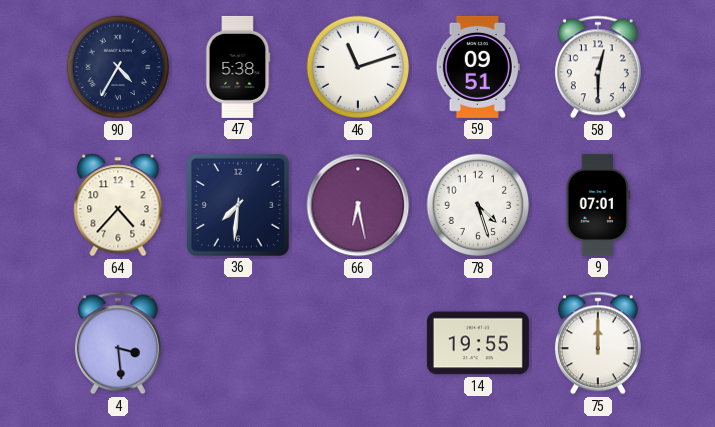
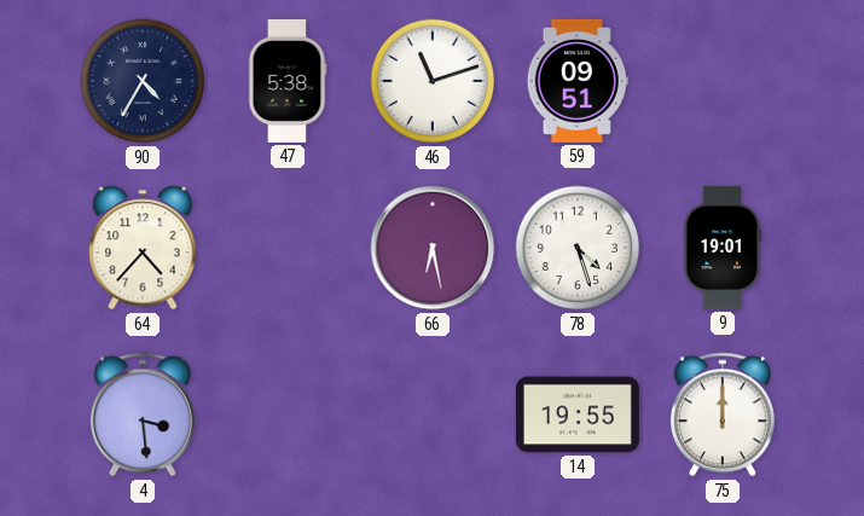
58: 12:30 -> none (598, 67)
36: 7:31 -> none (238, 205)
9: 07:01 -> 19:01 (723, 248)
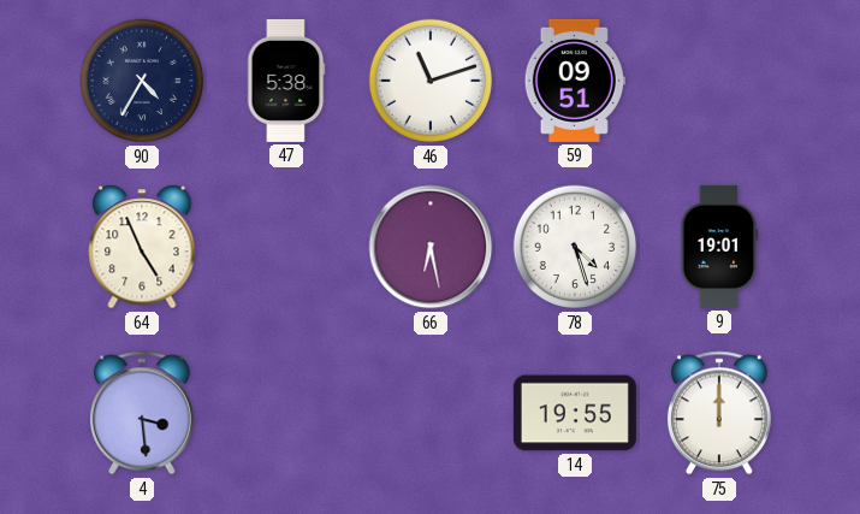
64: 4:37 -> 4:56 (142, 247)
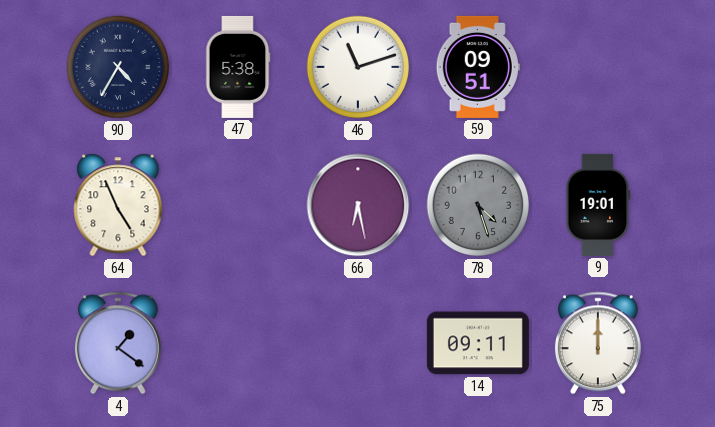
78 dial: white -> grey (478, 205)
4: 3:29 -> 1:21 (118, 343)
14: 19:55 -> 09:11 (478, 343)
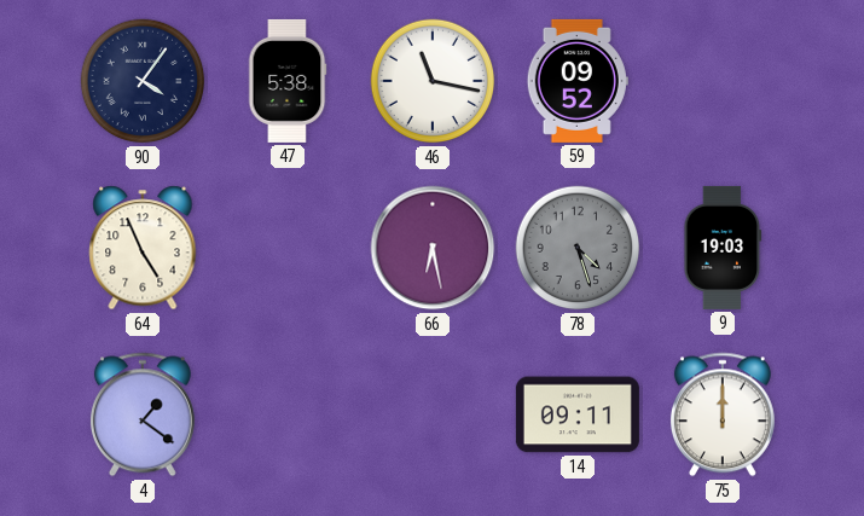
90: 4:35 -> 4:06 (143, 81)
46: 11:12 -> 11:17 (433, 81)
59: 09:51 -> 09:52 (578, 81)
9: 19:01 -> 19:03 (723, 248)
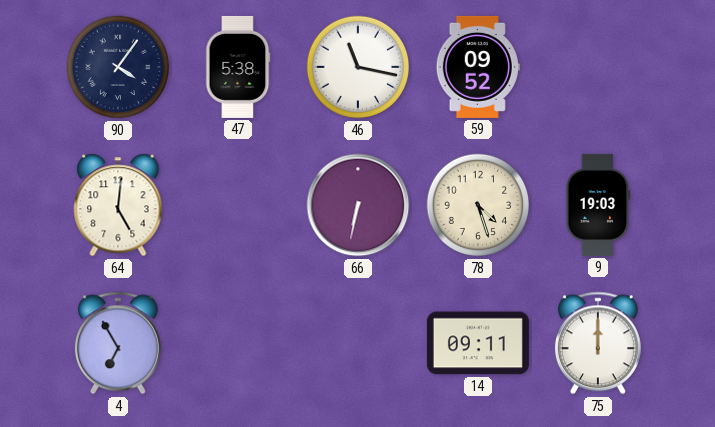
64: 4:56 -> 5:01 (118, 205)
66: 6:28 -> 6:32 (358, 205)
78 dial: grey -> cream (478, 205)
4: 1:21 -> 6:55 (118, 343)
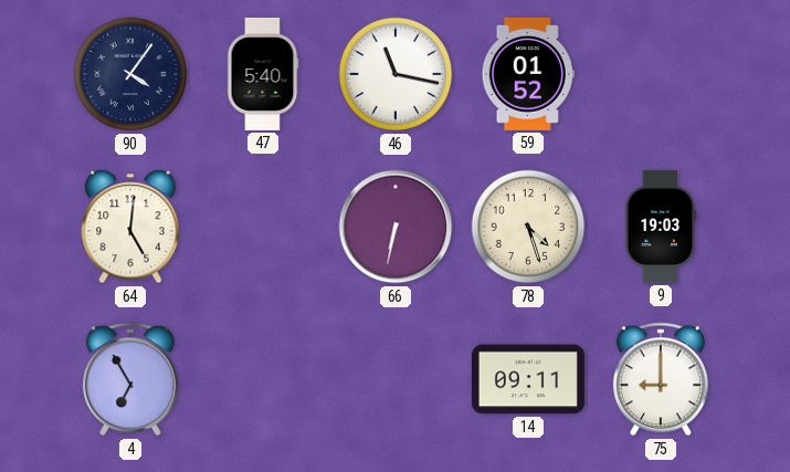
47: 5:38 -> 5:40 (263, 74)
59: 09:52 -> 01:52 (528, 74)
75: 12:00 -> 9:00 (661, 379)
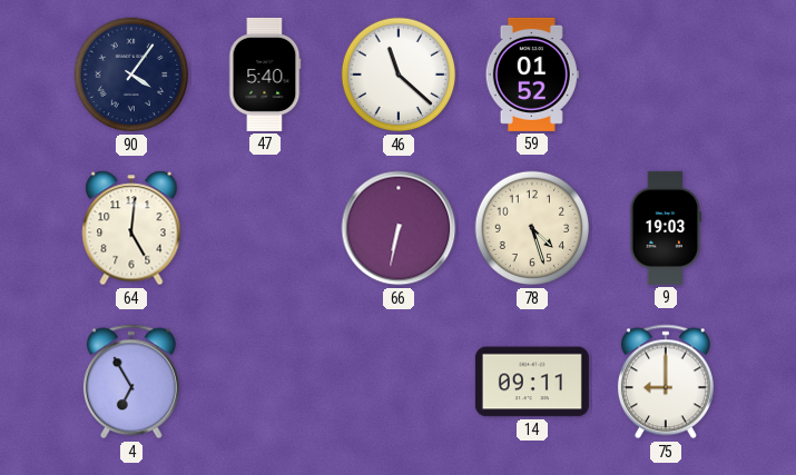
46: 11:17 -> 11:22 (399, 75)
